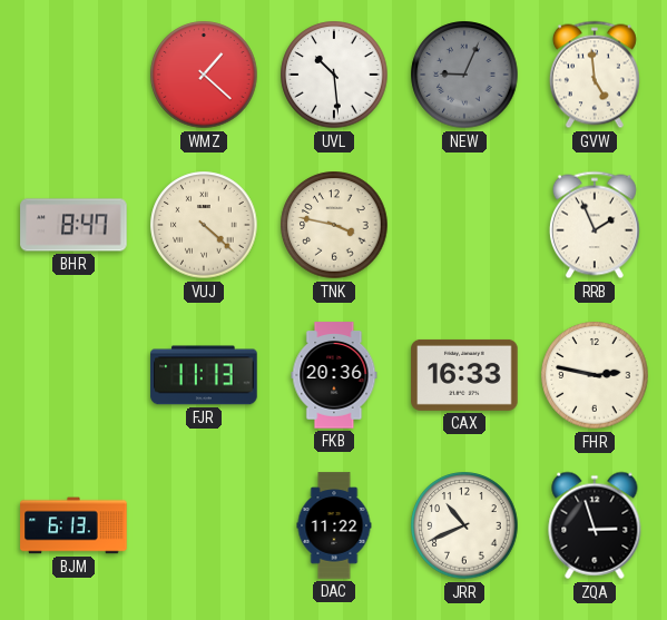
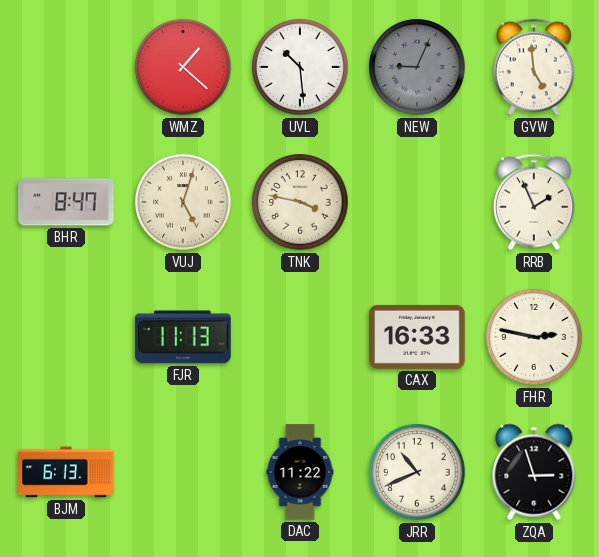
VUJ: 4:22 -> 5:03 (183, 202)
FKB: 20:36 -> none (334, 375)
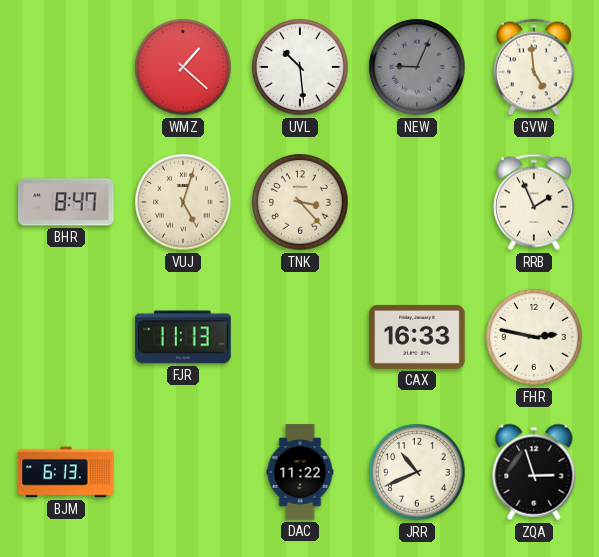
TNK: 3:47 -> 3:23 (300, 202)
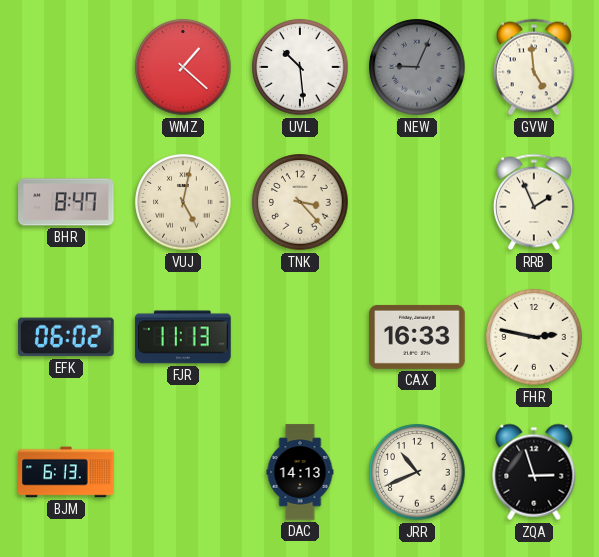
VUJ: 5:03 -> 5:02 (183, 202)
EFK: none -> 06:02 (67, 337)
DAC: 11:22 -> 14:13 (300, 472)
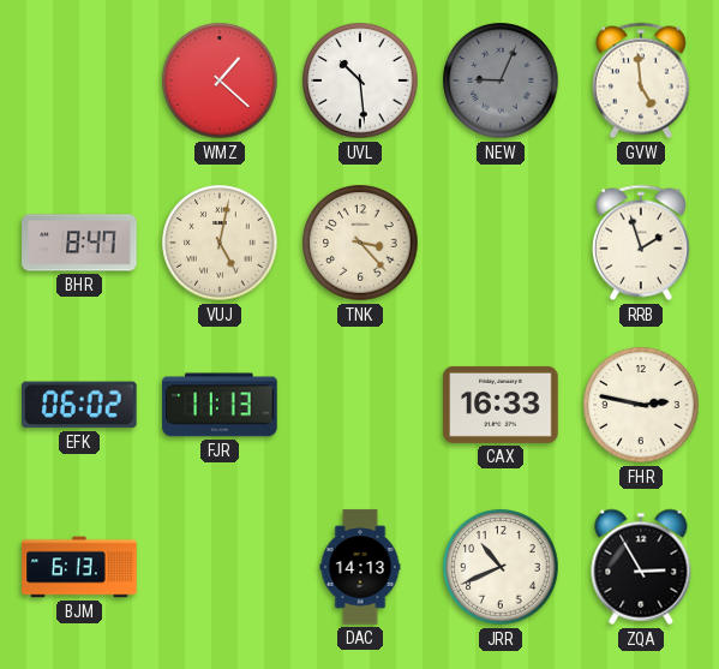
RRB: 1:56 -> 1:57 (641, 243)
ZQA: 2:57 -> 2:55 (641, 567)
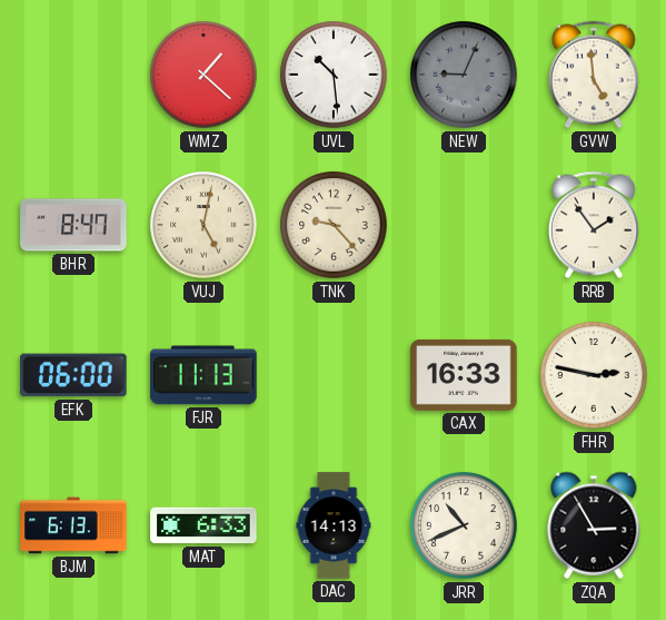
TNK: 3:23 -> 9:23 (334, 225)
RRB: 1:57 -> 1:54 (594, 225)
EFK: 06:02 -> 06:00 (74, 375)
MAT: none -> 6:33 (203, 525)
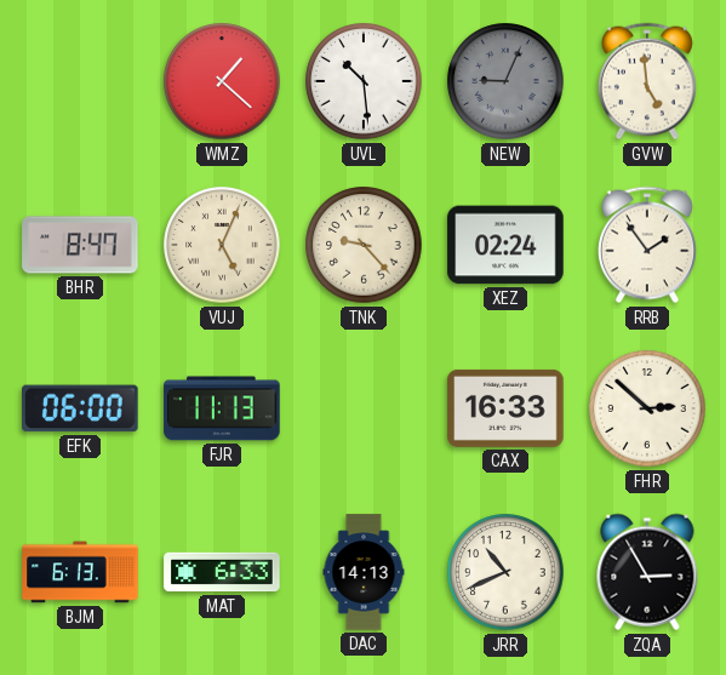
VUJ: 5:02 -> 5:04 (222, 245)
XEZ: none -> 02:24 (505, 245)
FHR: 2:47 -> 2:52 (647, 408)
